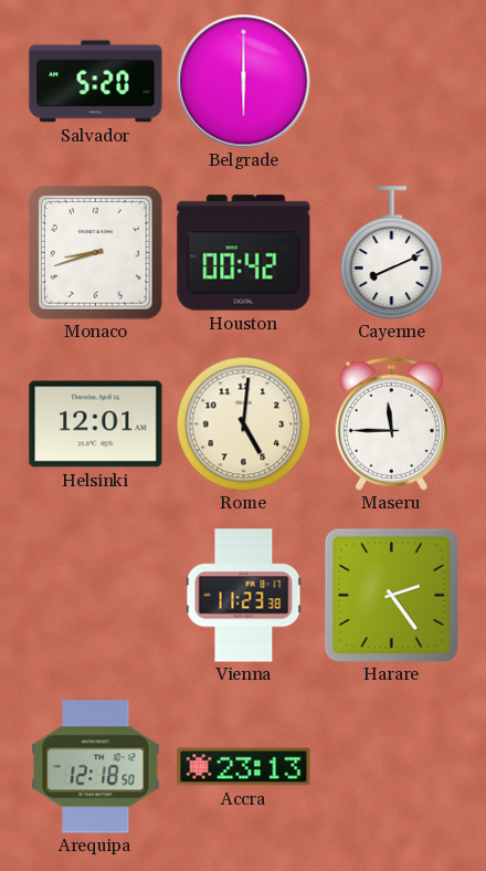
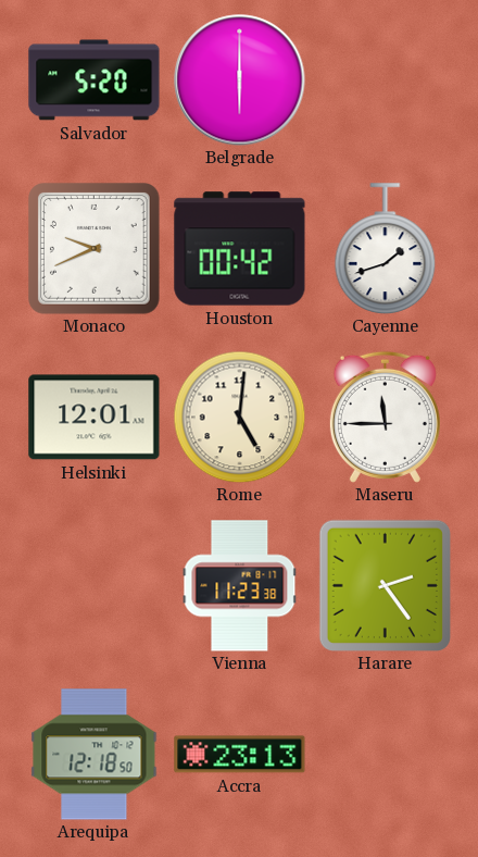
Monaco: 8:42 -> 9:41 (95, 249)
Cayenne: 8:11 -> 1:42 (386, 249)
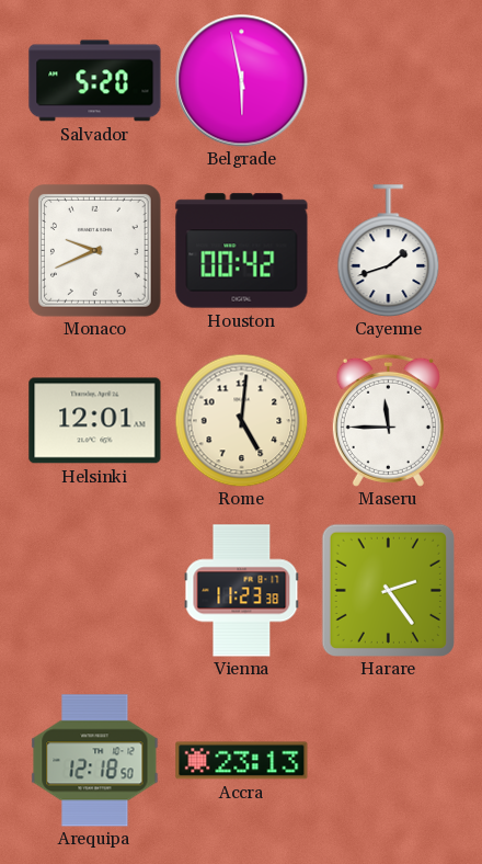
Belgrade: 6:00 -> 5:58 (242, 81)
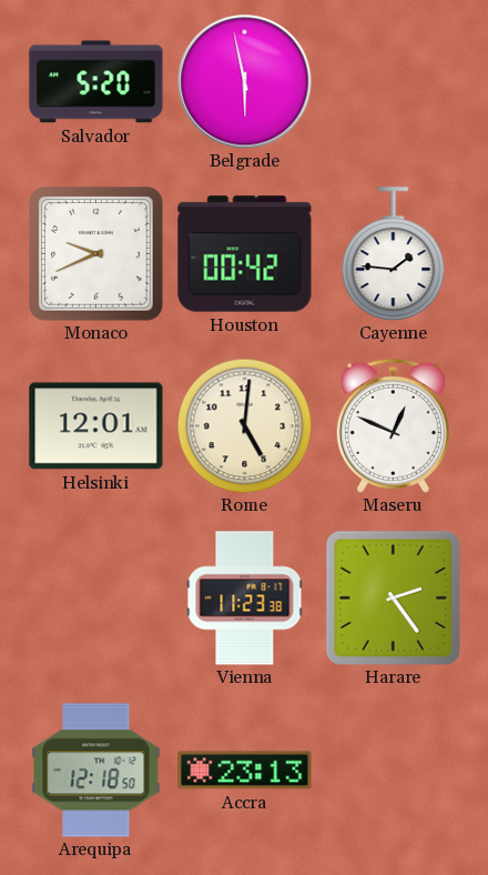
Cayenne: 1:42 -> 1:46 (394, 254)
Maseru: 11:45 -> 12:49 (393, 425)
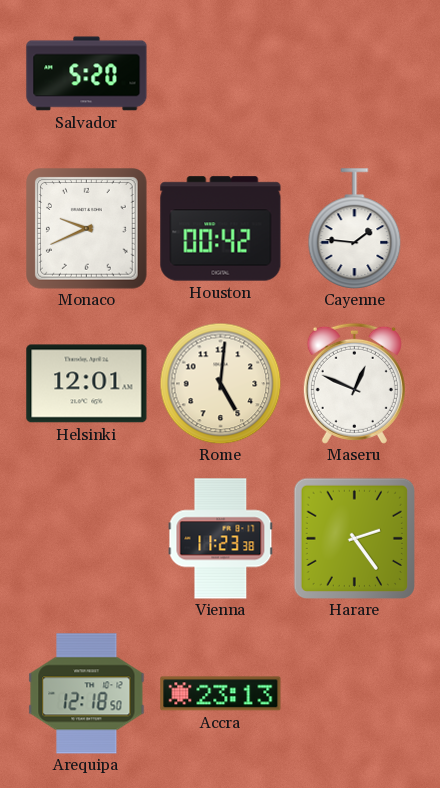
Belgrade: 5:58 -> none (245, 82)
